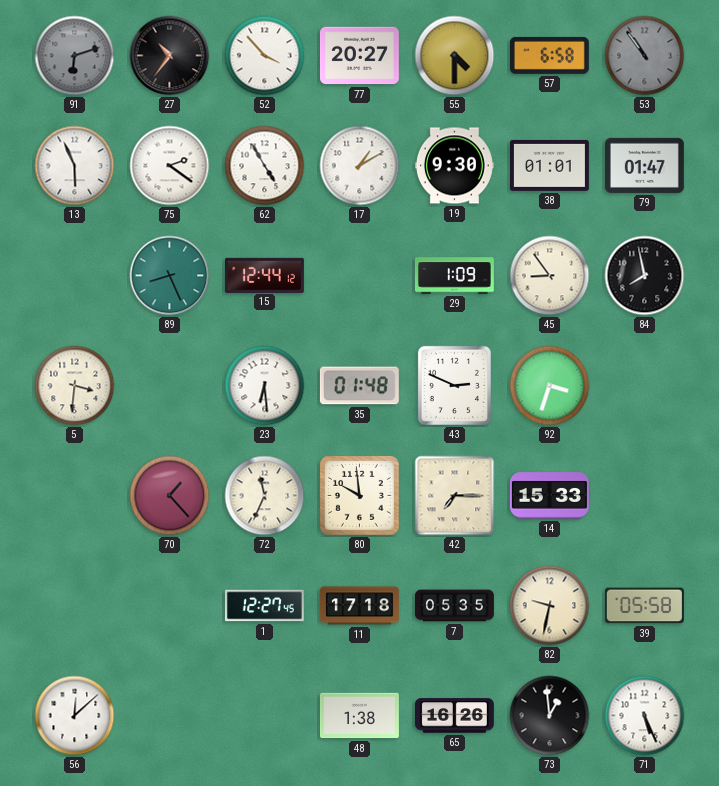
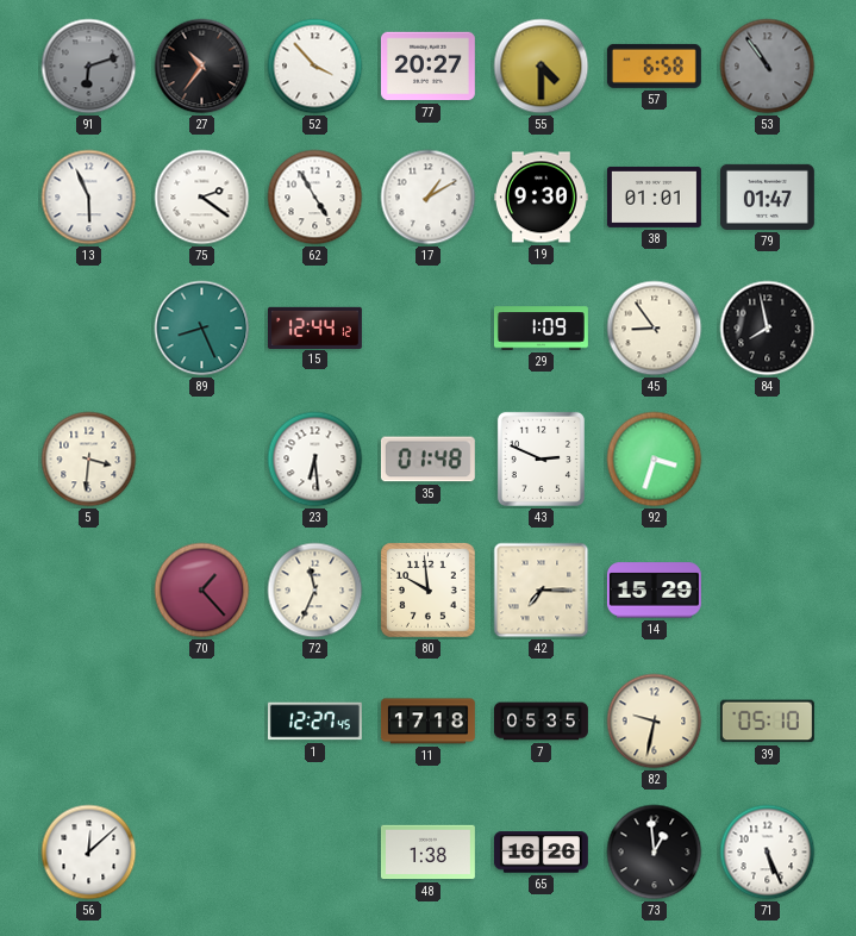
14: 15:33 -> 15:29 (654, 591)
39: 05:58 -> 05:10 (767, 722)
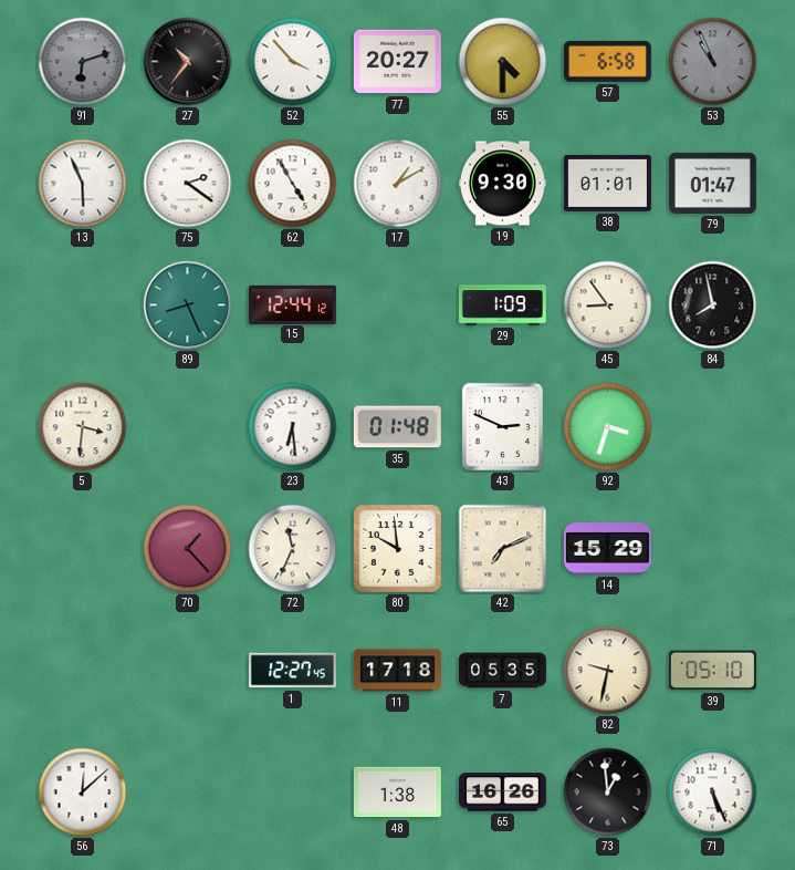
53: 10:54 -> 10:56 (713, 62)
42: 7:15 -> 7:11 (503, 549)
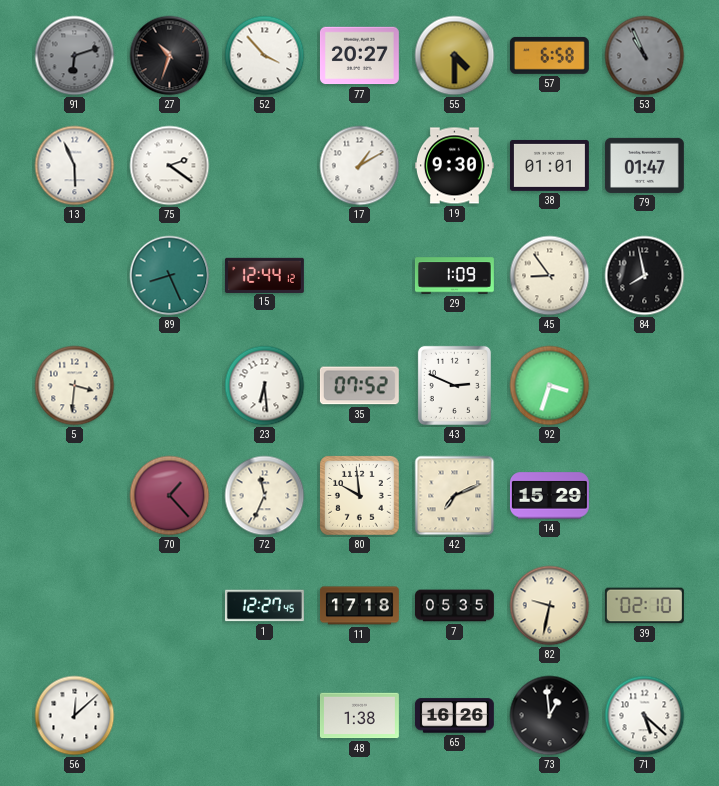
27: 10:36 -> 10:33 (170, 56)
62: 4:55 -> none (293, 184)
35: 01:48 -> 07:52 (359, 386)
39: 05:10 -> 02:10 (644, 606)
71: 5:26 -> 5:22 (645, 716)
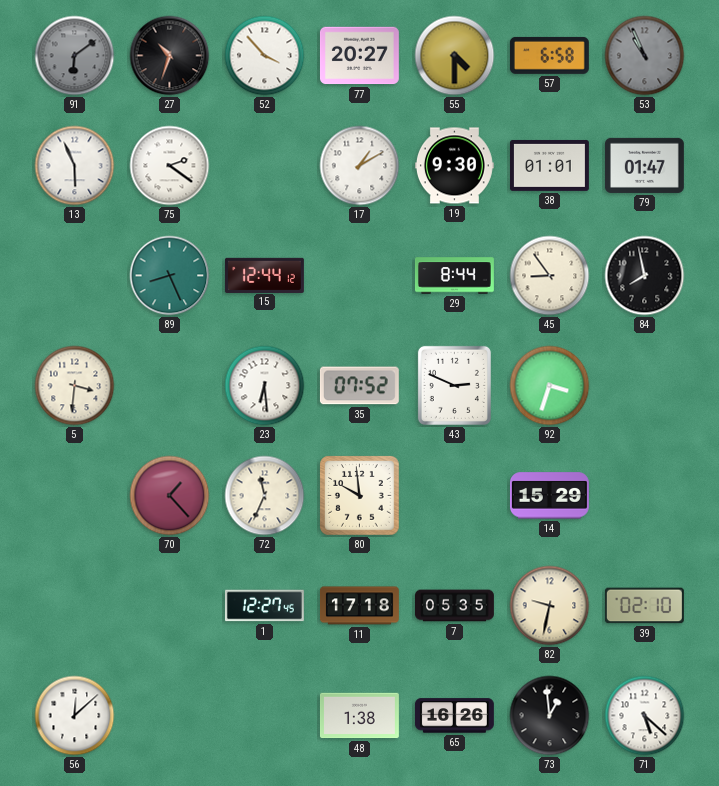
91: 6:12 -> 6:09 (75, 56)
29: 1:09 -> 8:44 (454, 276)
42: 7:11 -> none (455, 496)
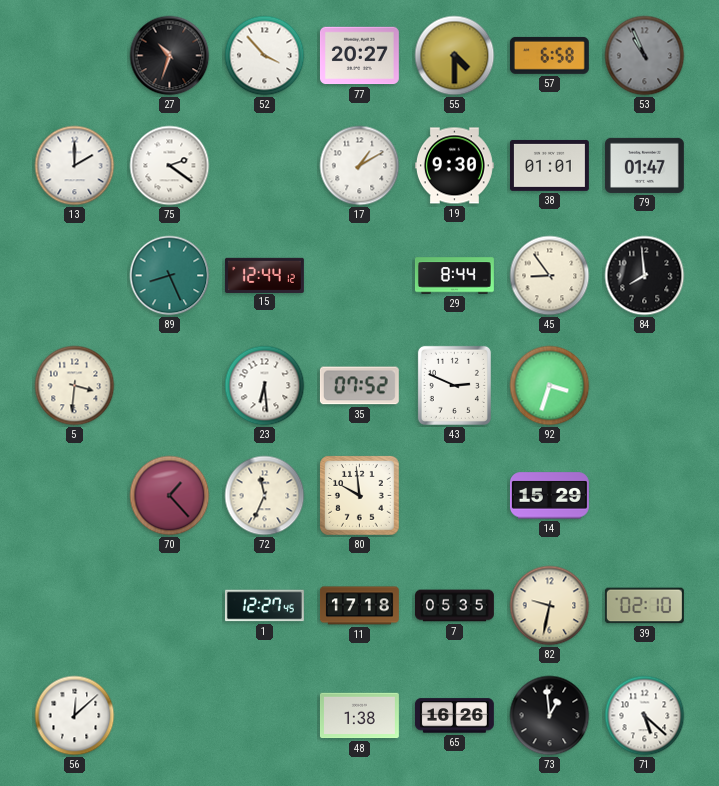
91: 6:09 -> none (75, 56)
13: 5:56 -> 2:00 (75, 166)
84: 7:58 -> 7:59 (645, 276)
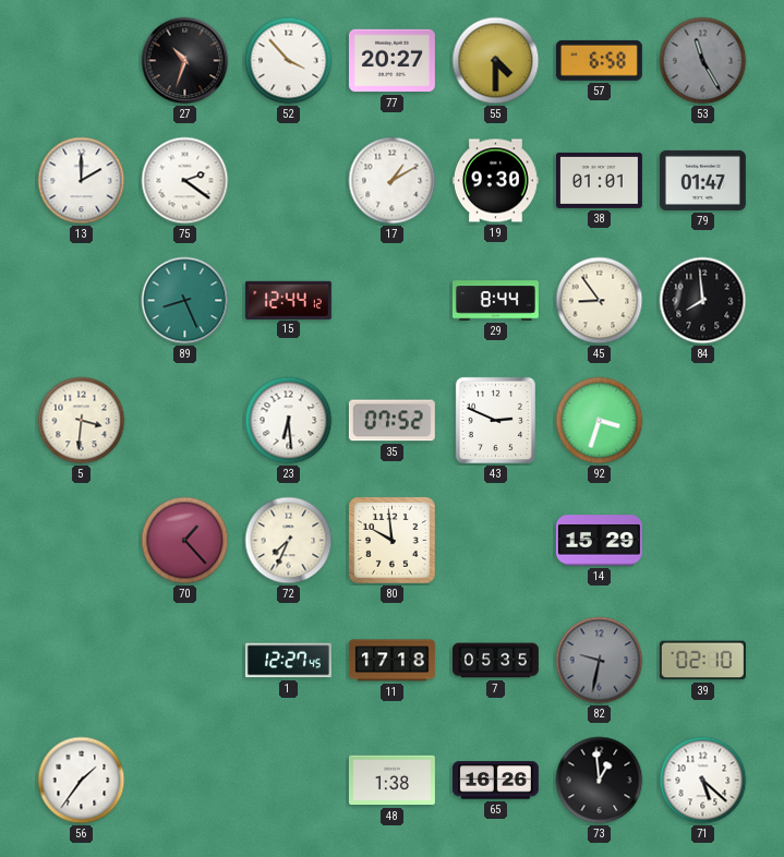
53: 10:56 -> 11:25 (703, 61)
72: 11:34 -> 7:34 (289, 541)
82 dial: cream -> grey (600, 661)
56: 12:08 -> 1:36 (82, 781)
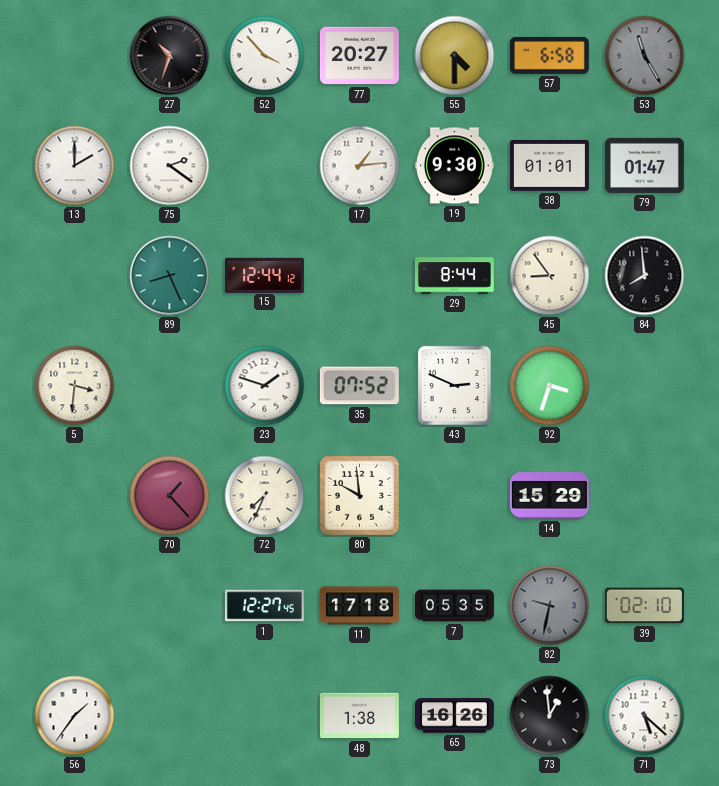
17: 1:10 -> 1:14 (360, 166)
23: 6:29 -> 1:48 (265, 386)
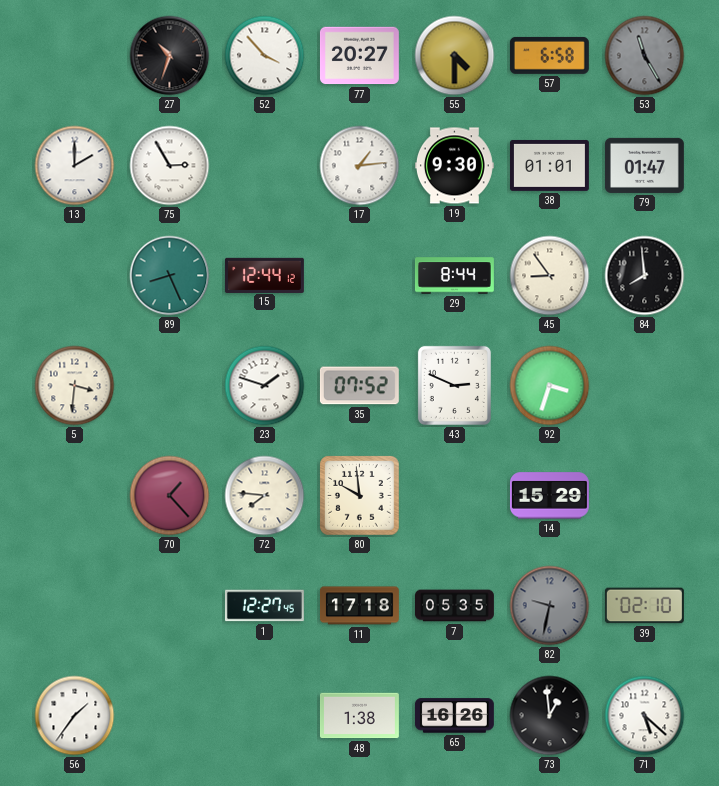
75: 2:21 -> 2:55 (170, 166)
72: 7:34 -> 7:46 (265, 496)
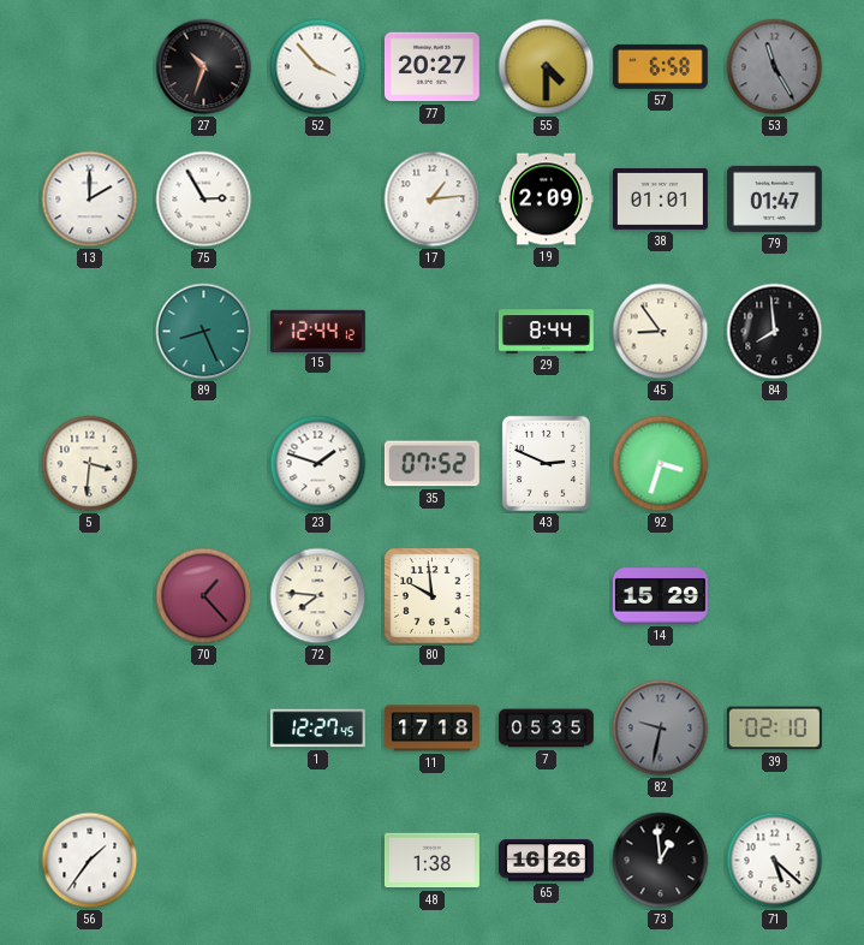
19: 9:30 -> 2:09 (546, 200)
